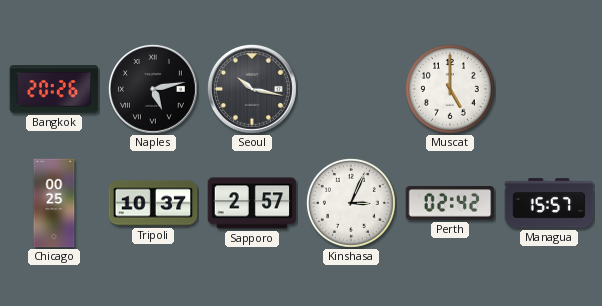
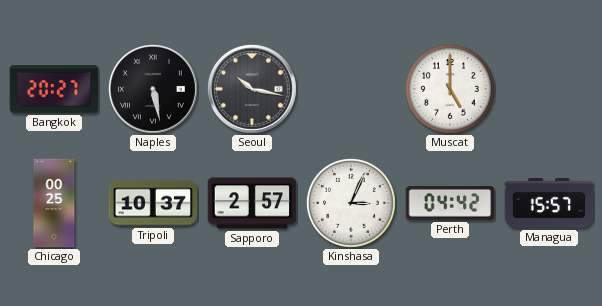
Bangkok: 20:26 -> 20:27 (54, 90)
Naples: 5:13 -> 5:28 (153, 89)
Perth: 02:42 -> 04:42 (450, 203)
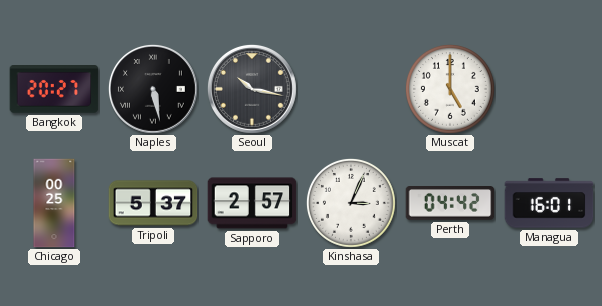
Tripoli: 10:37 -> 5:37 (153, 203)
Managua: 15:57 -> 16:01 (549, 203)
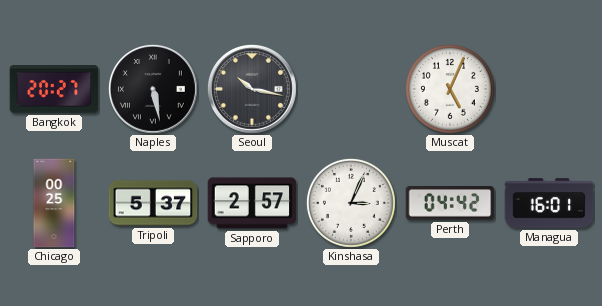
Muscat: 5:00 -> 5:04 (450, 89)
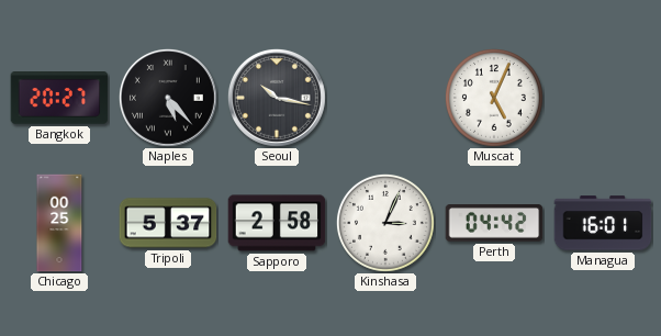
Naples: 5:28 -> 5:23 (168, 98)
Sapporo: 2:57 -> 2:58 (277, 223)
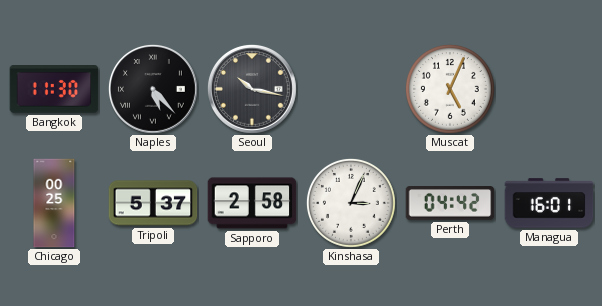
Bangkok: 20:27 -> 11:30 (54, 90)
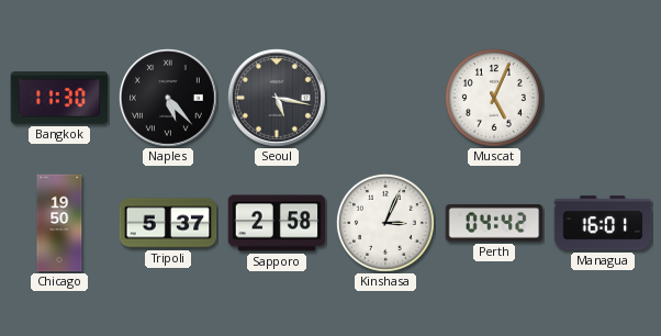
Seoul: 10:17 -> 5:17 (277, 98)
Chicago: 00:25 -> 19:50 (59, 223)
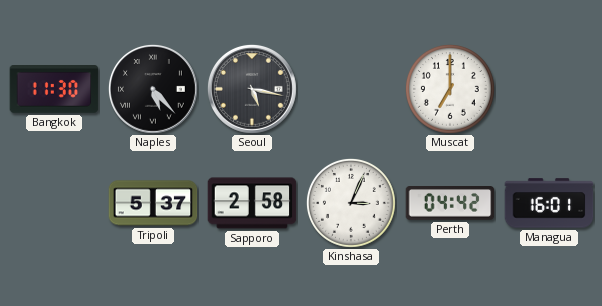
Muscat: 5:04 -> 7:00 (450, 89)
Chicago: 19:50 -> none (59, 223)
